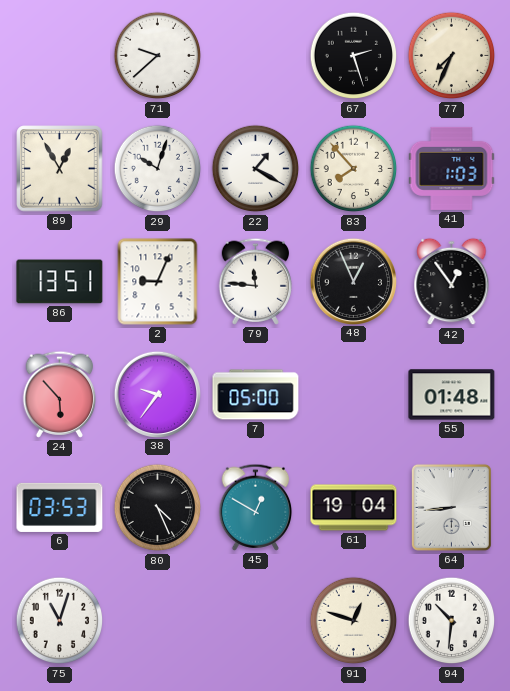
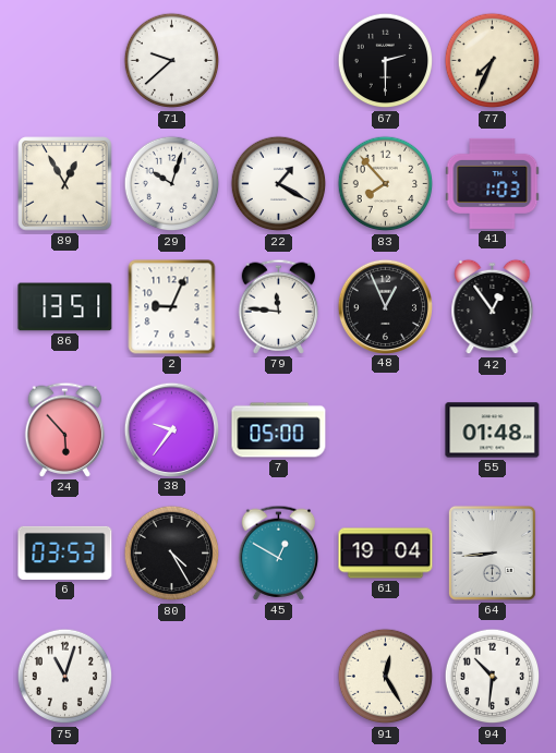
67: 2:27 -> 2:30 (386, 61)
80: 4:26 -> 4:25 (172, 554)
91: 12:48 -> 12:25 (386, 677)
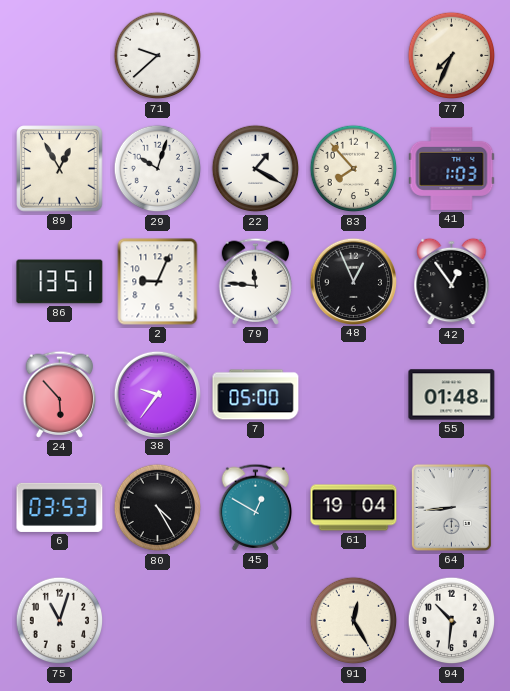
67: 2:30 -> none (386, 61)
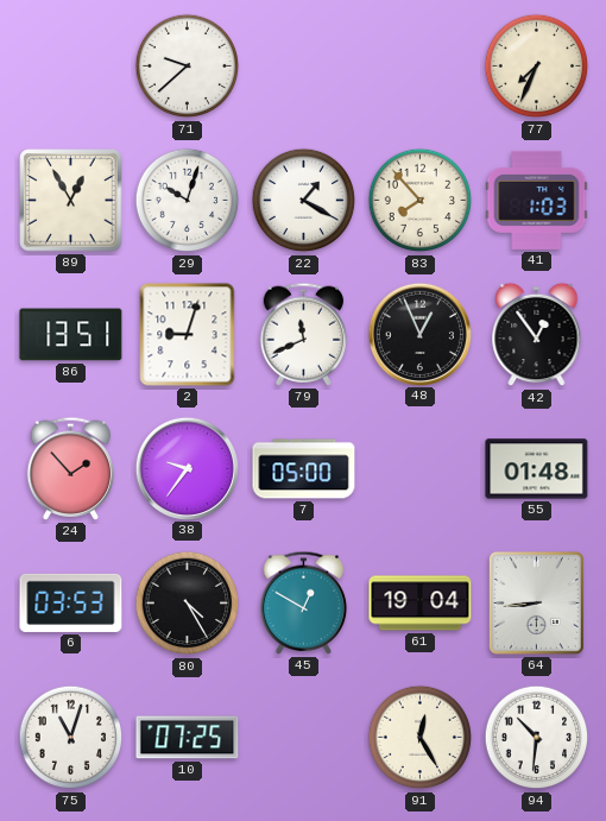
2: 9:04 -> 9:03 (188, 335)
79: 11:46 -> 11:41 (304, 334)
24: 5:53 -> 1:53 (71, 468)
10: none -> 07:25 (188, 738)
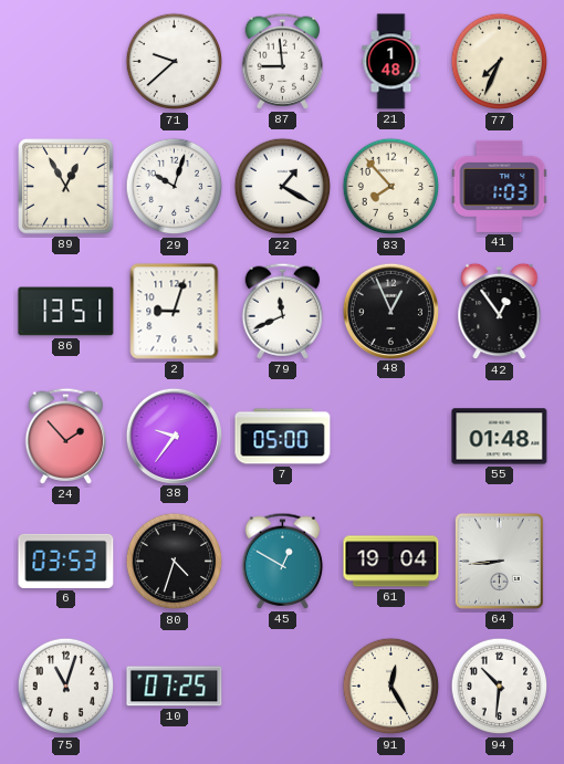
87: none -> 8:59 (283, 61)
21: none -> 1:48 (391, 62)
80: 4:25 -> 4:33 (175, 562)
